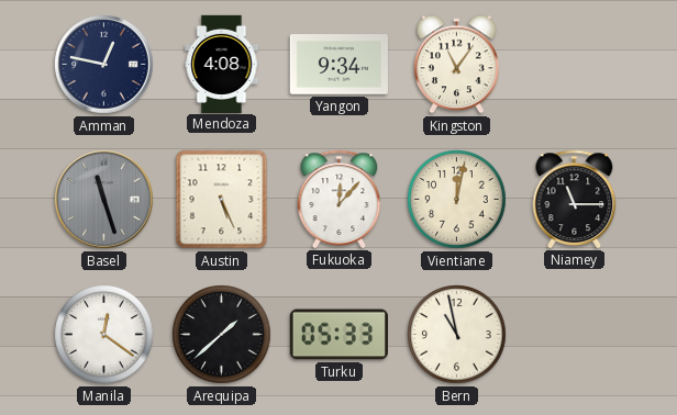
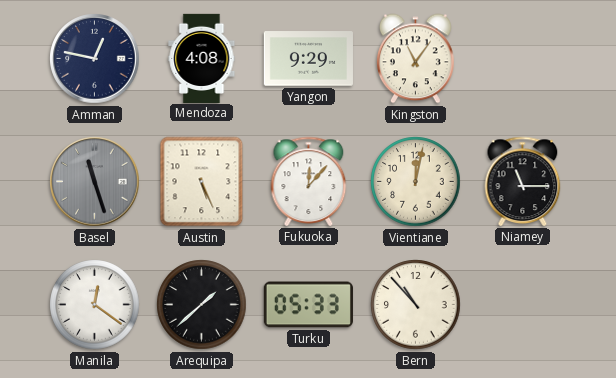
Yangon: 9:34 -> 9:29 (308, 59)
Bern: 10:58 -> 10:53 (416, 305)
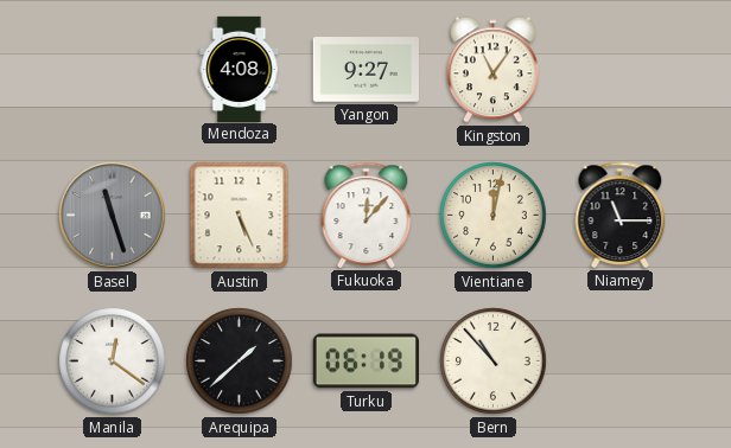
Amman: 12:47 -> none (95, 59)
Yangon: 9:29 -> 9:27 (366, 70)
Turku: 05:33 -> 06:19 (366, 361)
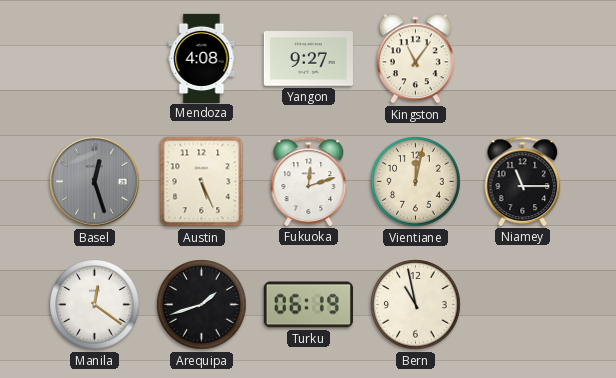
Basel: 11:27 -> 12:27 (95, 182)
Fukuoka: 12:07 -> 12:12 (309, 181)
Arequipa: 1:38 -> 1:42 (202, 305)
Bern: 10:53 -> 10:58 (416, 305)
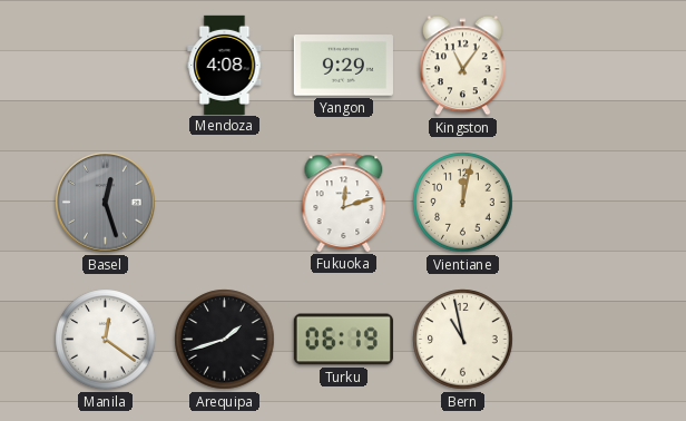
Yangon: 9:27 -> 9:29 (343, 66)
Austin: 5:26 -> none (202, 182)
Niamey: 11:15 -> none (523, 181)
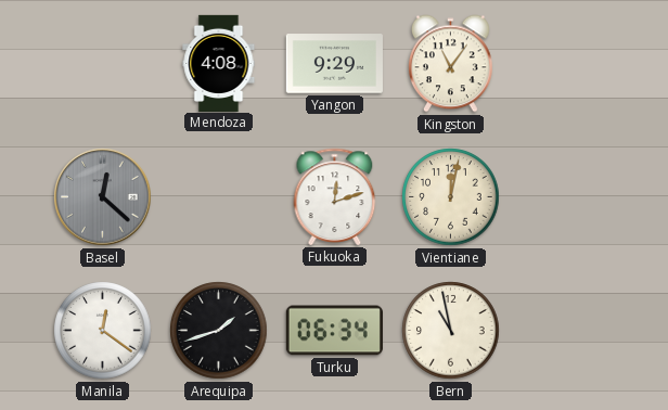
Basel: 12:27 -> 12:22 (103, 197)
Turku: 06:19 -> 06:34 (334, 331)
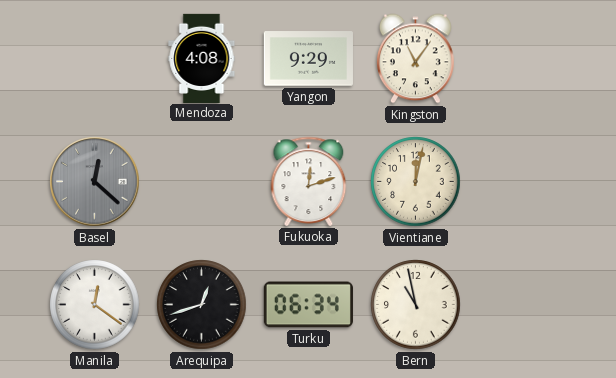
Arequipa: 1:42 -> 12:42 (202, 305)
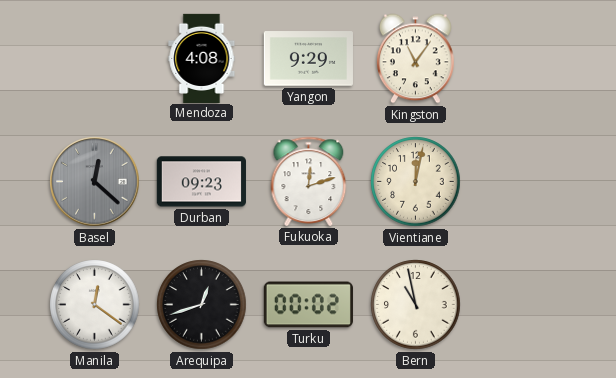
Durban: none -> 09:23 (201, 182)
Turku: 06:34 -> 00:02 (308, 305)
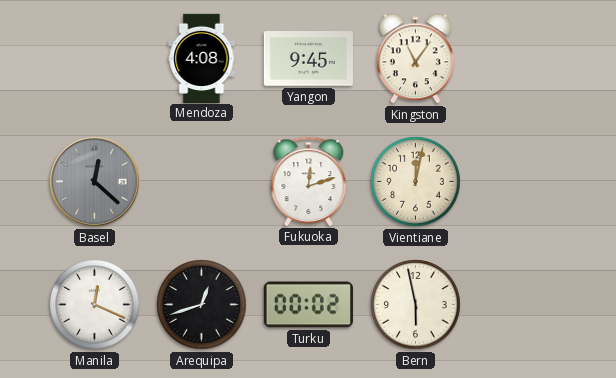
Yangon: 9:29 -> 9:45 (308, 59)
Durban: 09:23 -> none (201, 182)
Manila: 12:21 -> 12:19 (95, 305)
Bern: 10:58 -> 5:58 (416, 305)
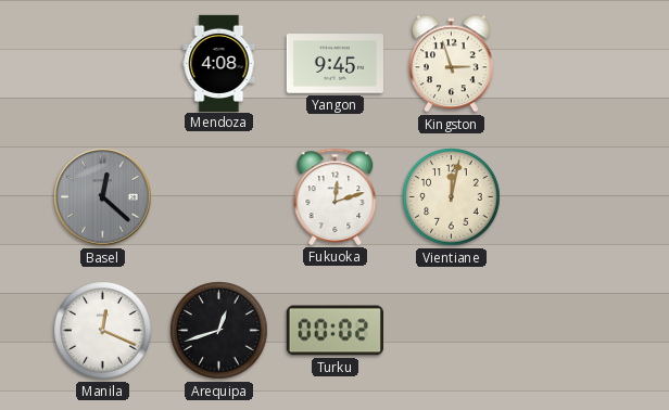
Kingston: 11:06 -> 2:57 (451, 64)
Bern: 5:58 -> none (416, 305)
